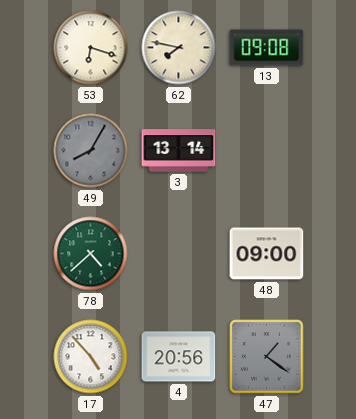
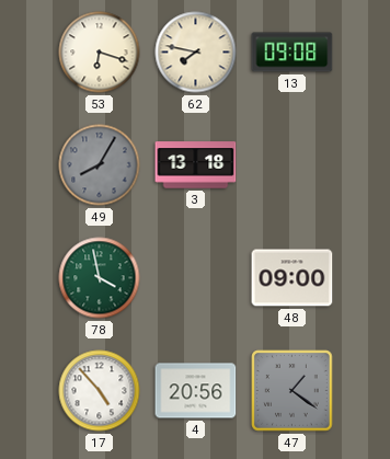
3: 13:14 -> 13:18 (196, 165)
78: 4:38 -> 3:58 (100, 278)
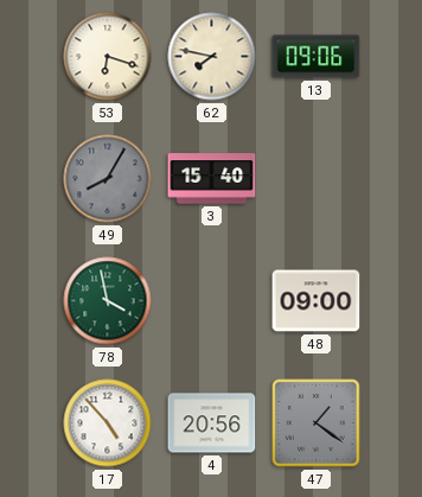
13: 09:08 -> 09:06 (316, 57)
3: 13:18 -> 15:40 (212, 179)
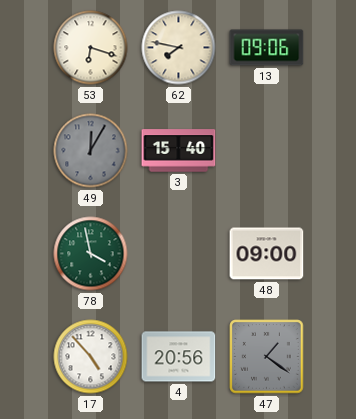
49: 8:05 -> 12:05 (91, 151)
